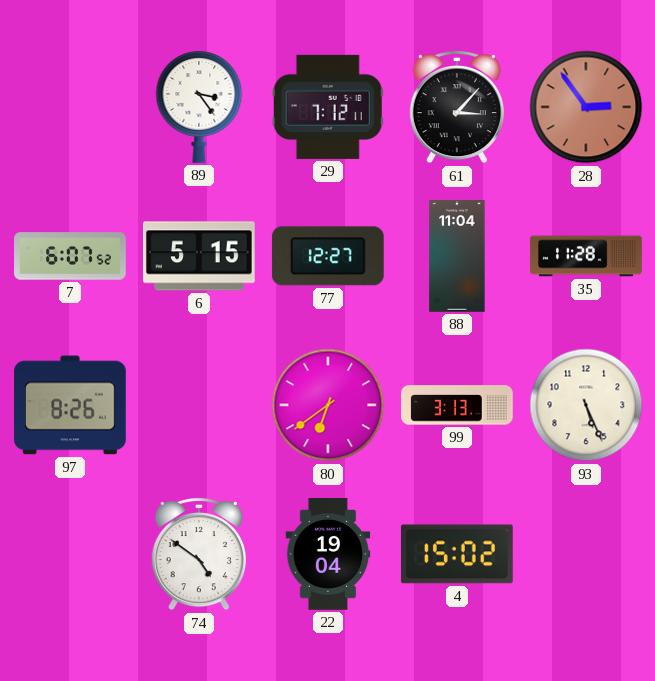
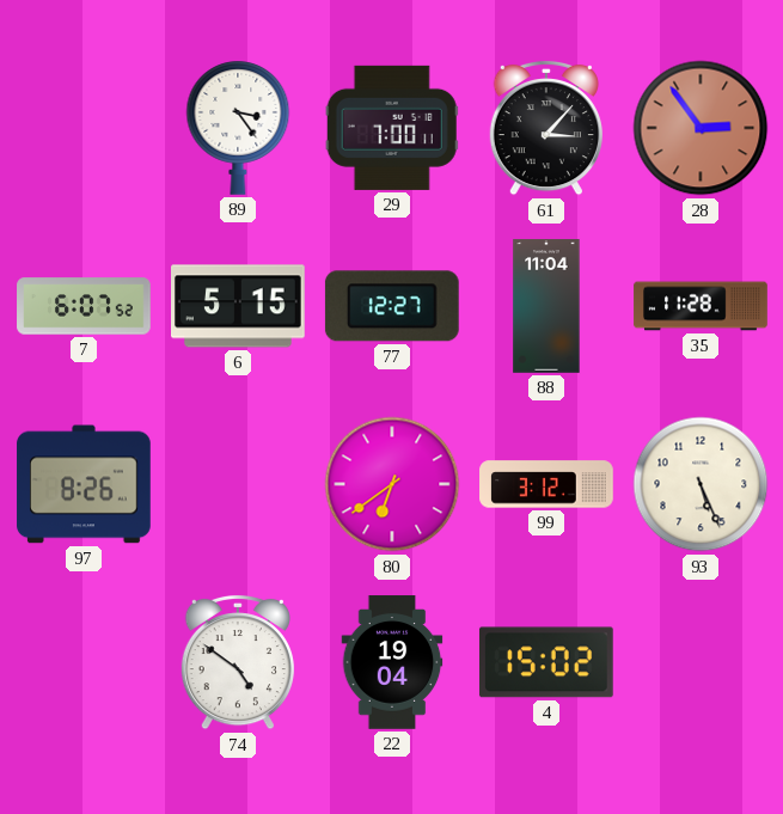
29: 7:12 -> 7:00 (392, 128)
99: 3:13 -> 3:12 (546, 484)
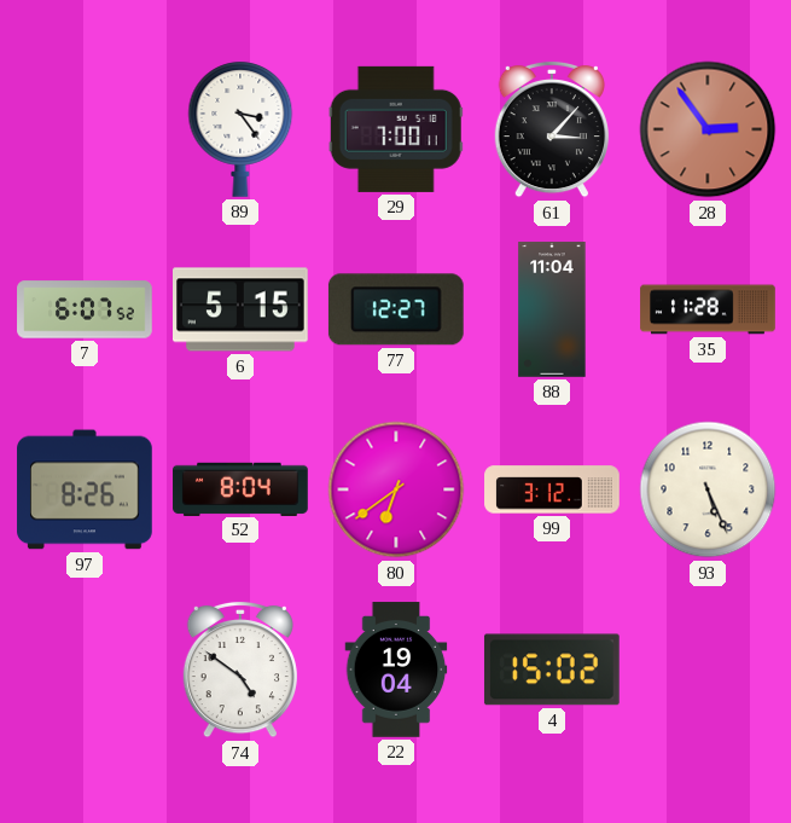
52: none -> 8:04 (240, 488)
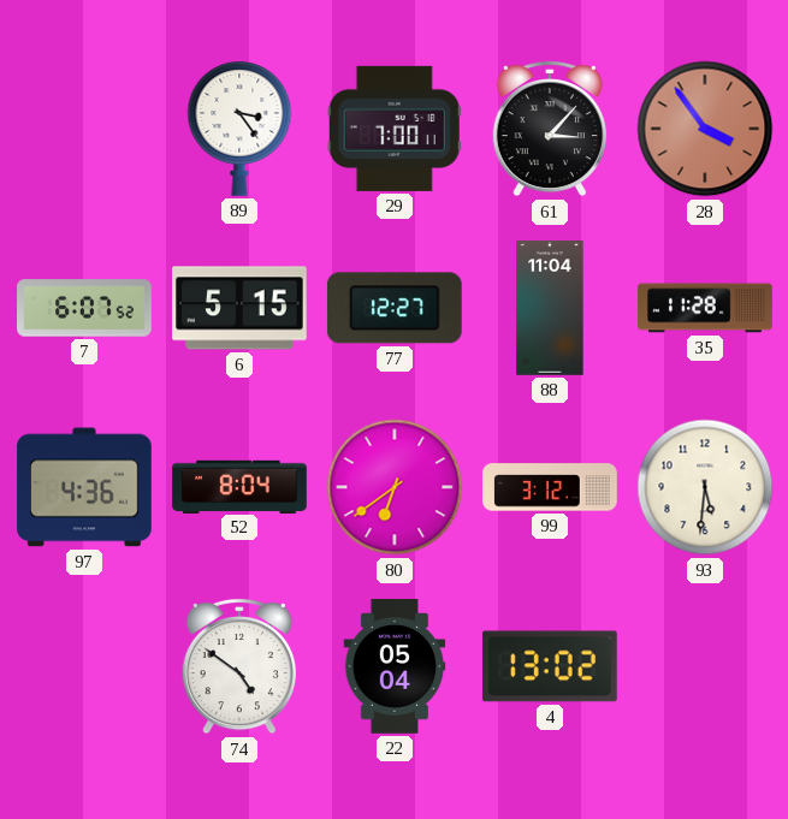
28: 2:54 -> 3:54 (705, 129)
97: 8:26 -> 4:36 (84, 487)
93: 5:26 -> 5:31 (705, 487)
22: 19:04 -> 05:04 (395, 666)
4: 15:02 -> 13:02 (550, 666)
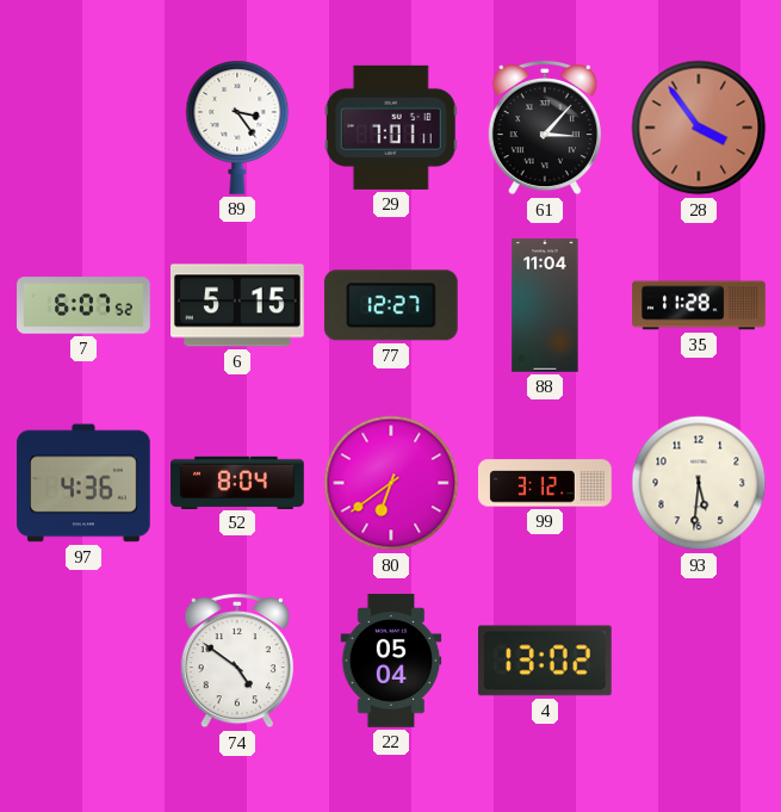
29: 7:00 -> 7:01 (391, 128)
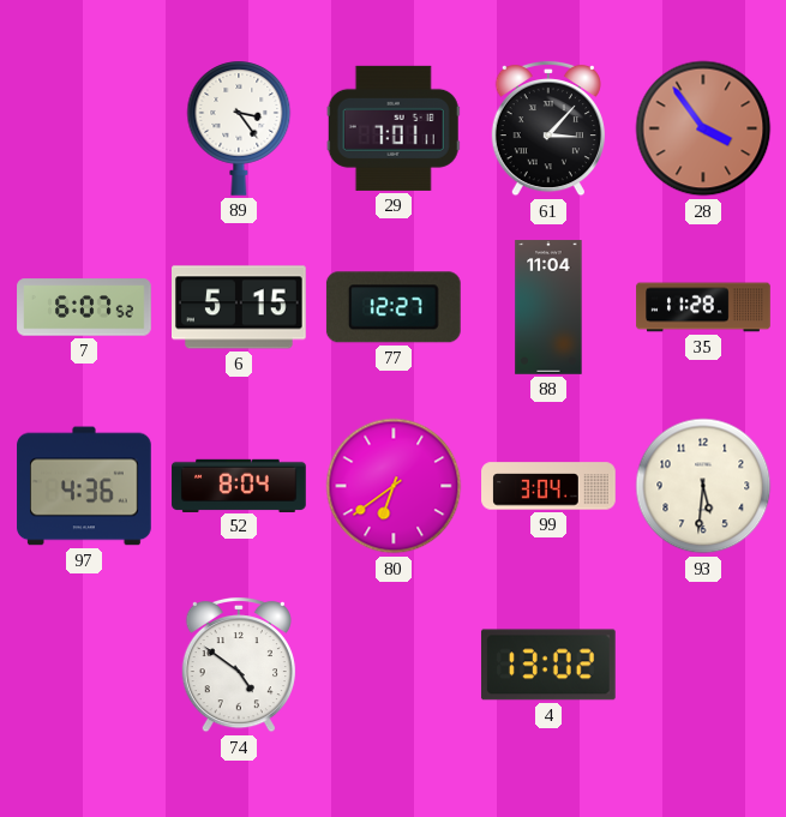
99: 3:12 -> 3:04 (548, 486)
22: 05:04 -> none (391, 661)
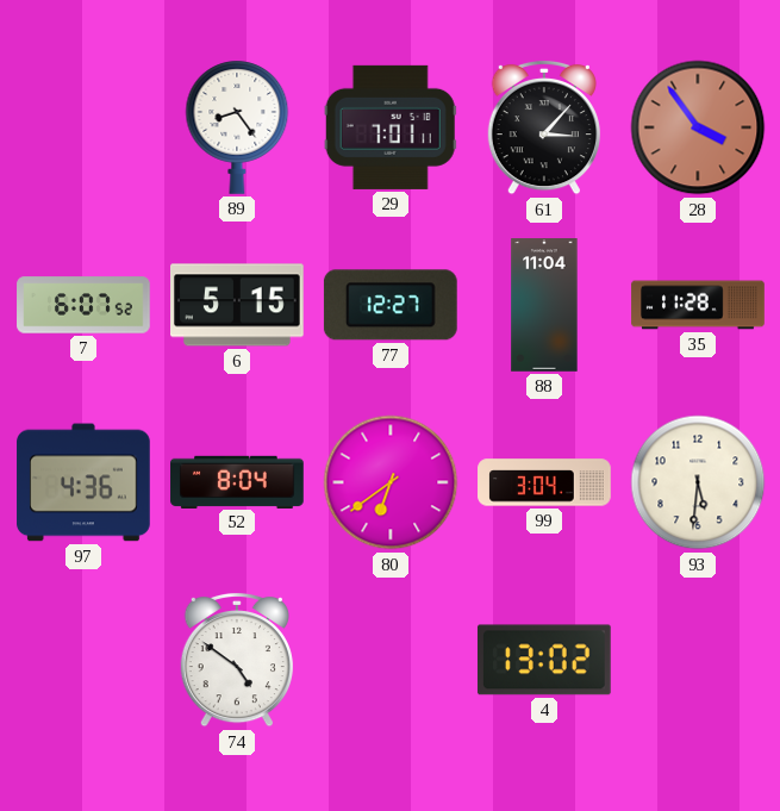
89: 3:24 -> 8:24 (237, 127)
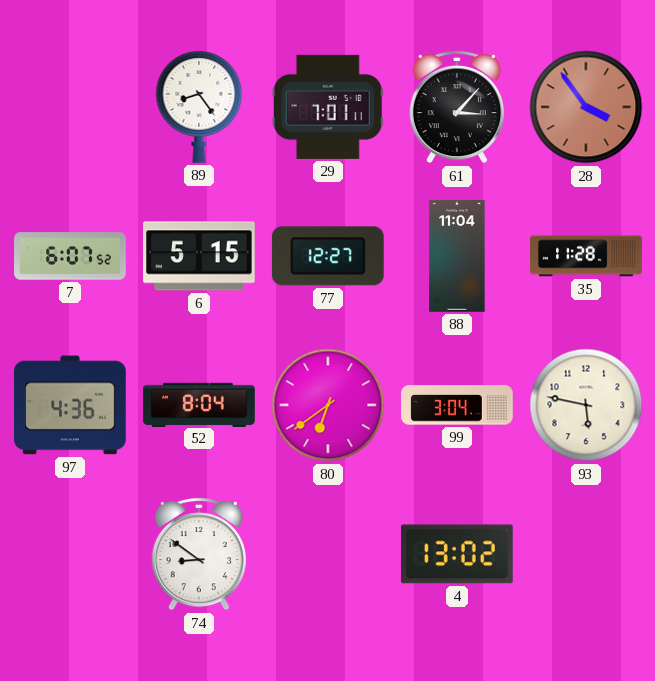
93: 5:31 -> 5:47 (586, 405)
74: 4:51 -> 8:51 (199, 554)
